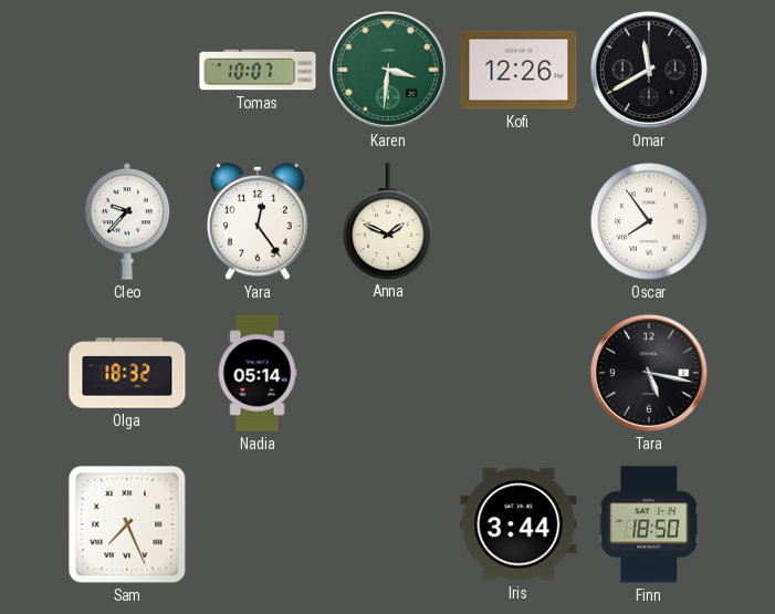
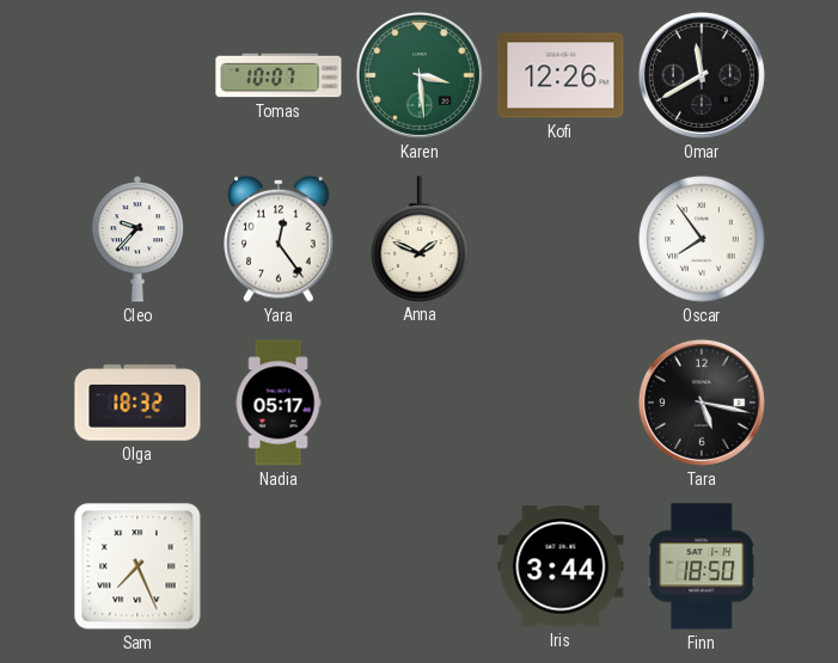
Karen: 3:31 -> 3:29 (420, 75)
Nadia: 05:14 -> 05:17 (279, 403)
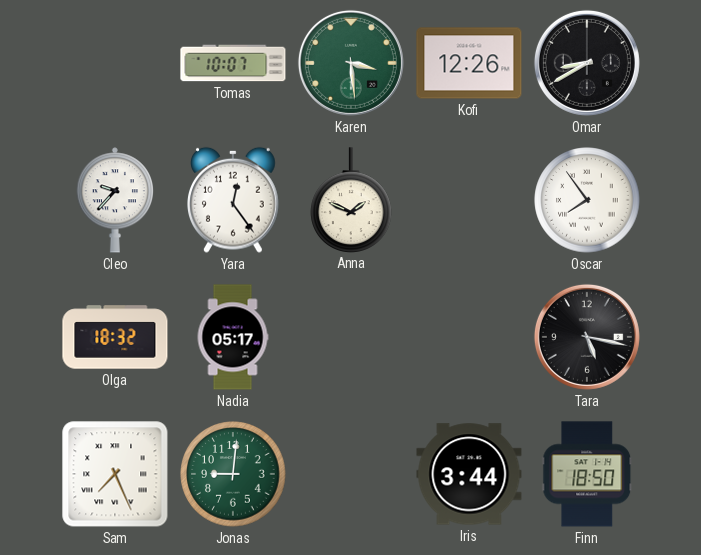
Omar: 11:40 -> 8:40 (587, 63)
Jonas: none -> 9:01 (233, 474)
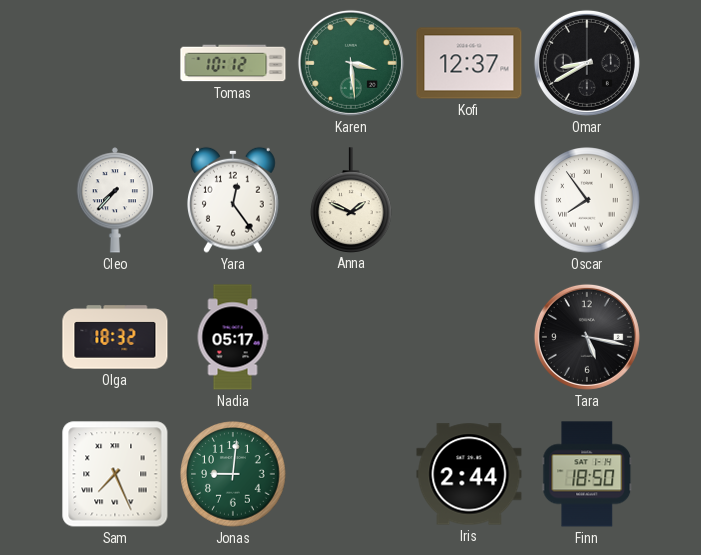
Tomas: 10:07 -> 10:12 (233, 63)
Kofi: 12:26 -> 12:37 (469, 63)
Cleo: 9:37 -> 7:37 (115, 200)
Iris: 3:44 -> 2:44 (469, 474)
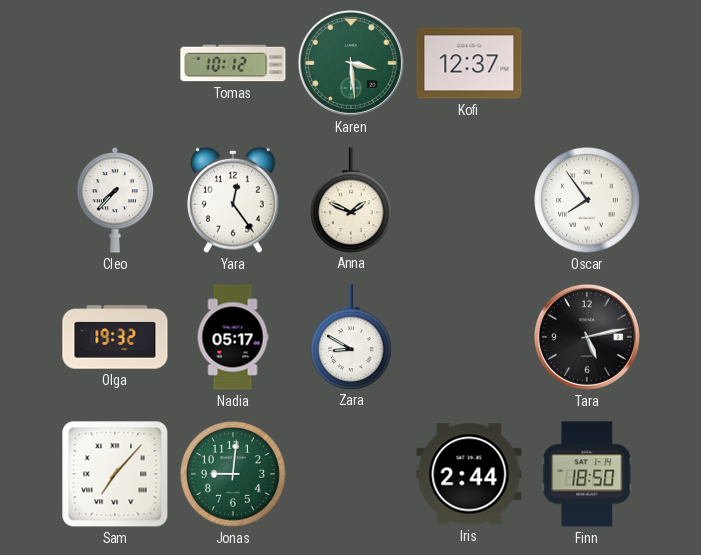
Omar: 8:40 -> none (587, 63)
Olga: 18:32 -> 19:32 (115, 337)
Zara: none -> 8:50 (351, 337)
Tara: 5:17 -> 5:13 (587, 337)
Sam: 7:26 -> 7:07 (115, 474)
